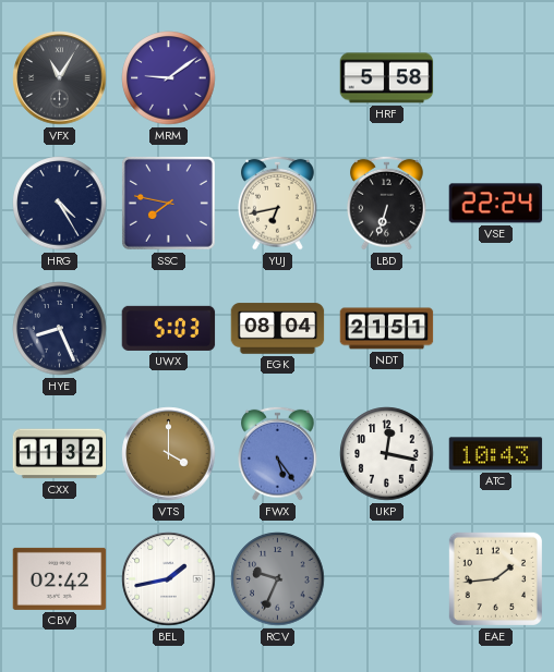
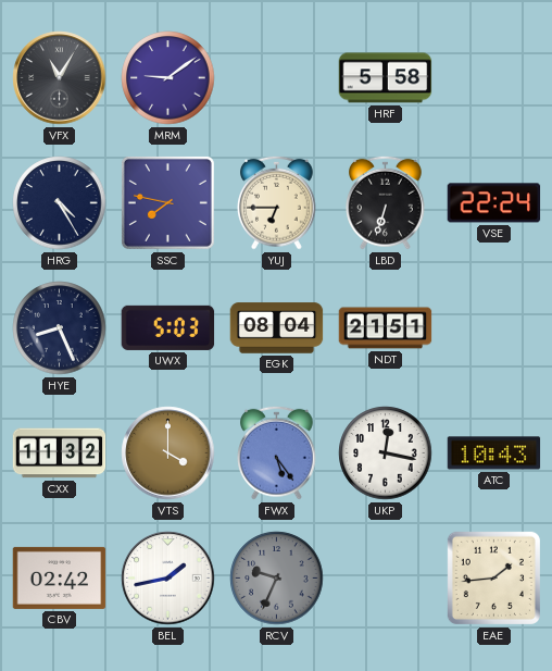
YUJ: 6:43 -> 6:45 (277, 202)
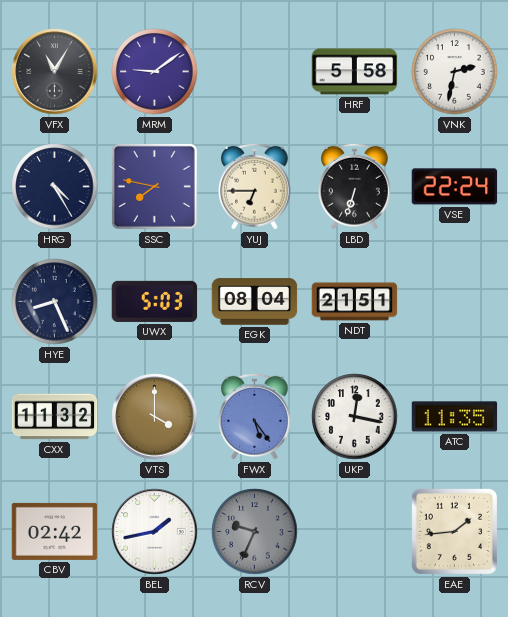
VNK: none -> 2:32 (455, 72)
ATC: 10:43 -> 11:35 (455, 417)
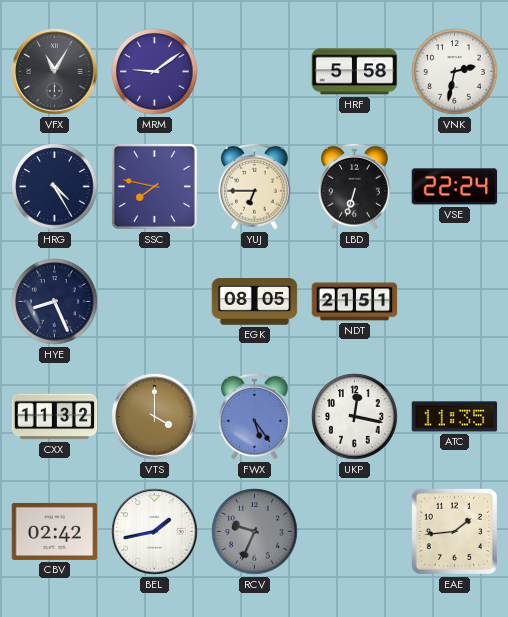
UWX: 5:03 -> none (155, 301)
EGK: 08:04 -> 08:05 (255, 302)
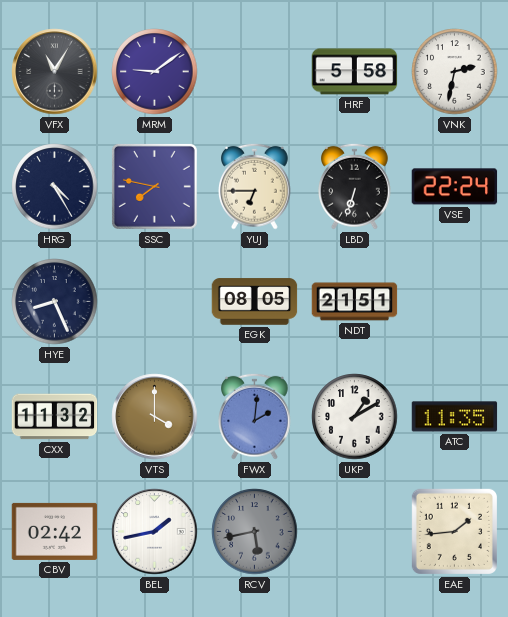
FWX: 5:24 -> 2:01 (255, 416)
UKP: 12:17 -> 1:10 (355, 417)
RCV: 9:34 -> 5:43 (255, 532)
